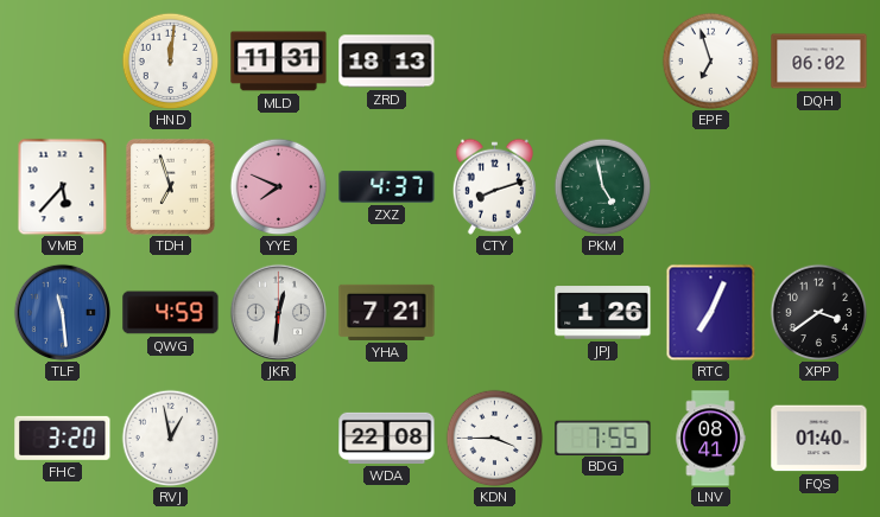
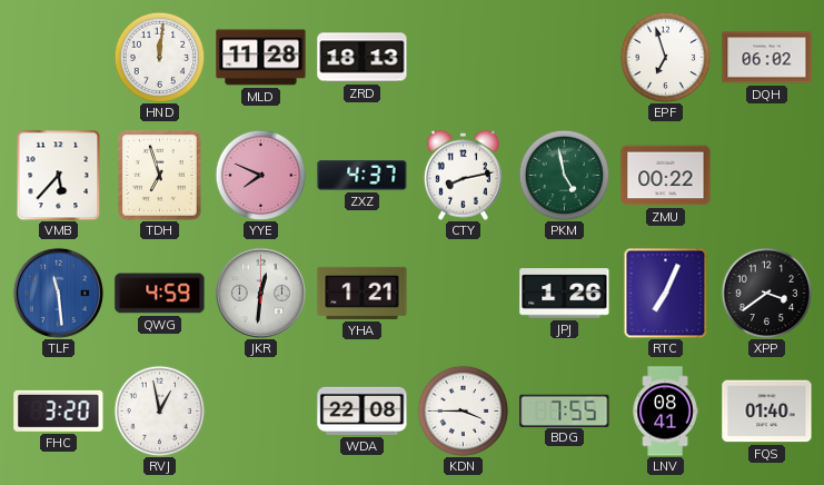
MLD: 11:31 -> 11:28 (261, 58)
CTY: 8:12 -> 8:13 (463, 175)
ZMU: none -> 00:22 (666, 176)
YHA: 7:21 -> 1:21 (363, 293)
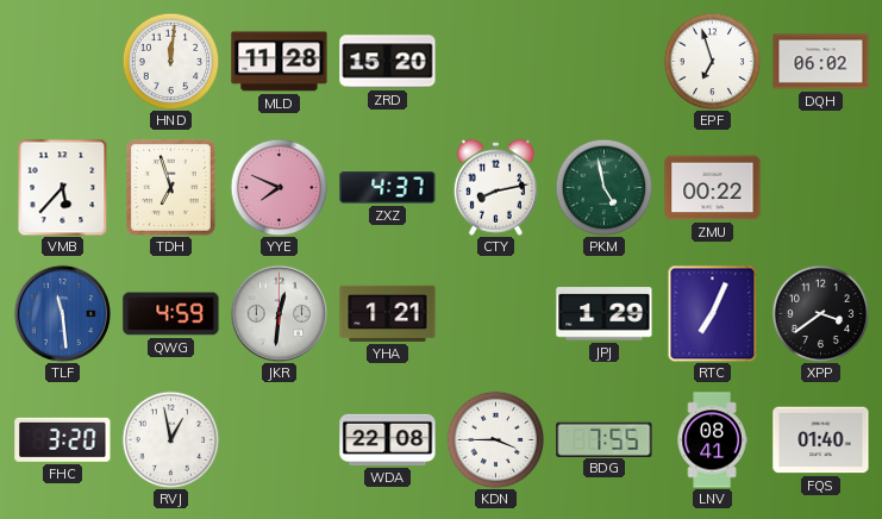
ZRD: 18:13 -> 15:20 (388, 62)
JPJ: 1:26 -> 1:29 (605, 314)
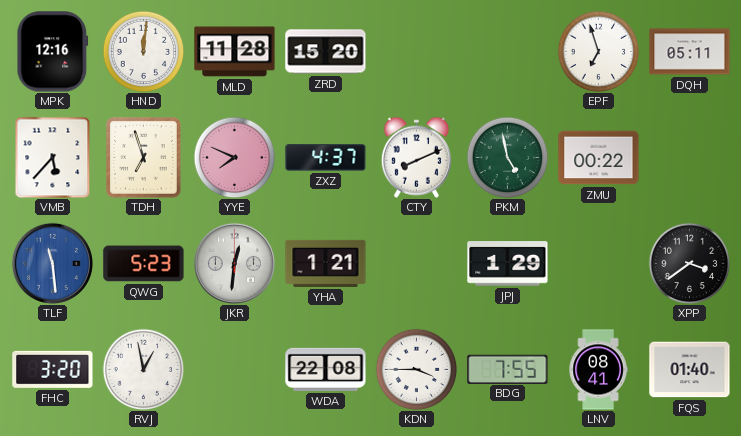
MPK: none -> 12:16 (53, 52)
DQH: 06:02 -> 05:11 (690, 52)
CTY: 8:13 -> 8:11 (416, 157)
QWG: 4:59 -> 5:23 (144, 264)
RTC: 7:04 -> none (713, 313)
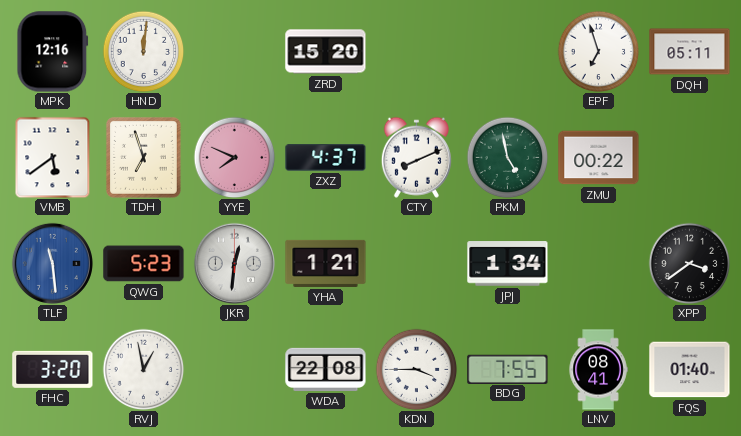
MLD: 11:28 -> none (235, 52)
VMB: 5:37 -> 5:39 (53, 157)
JPJ: 1:29 -> 1:34 (508, 264)
